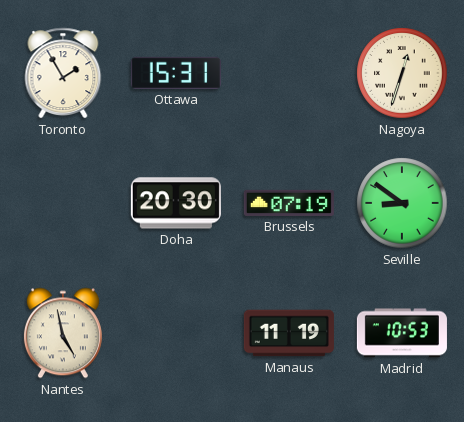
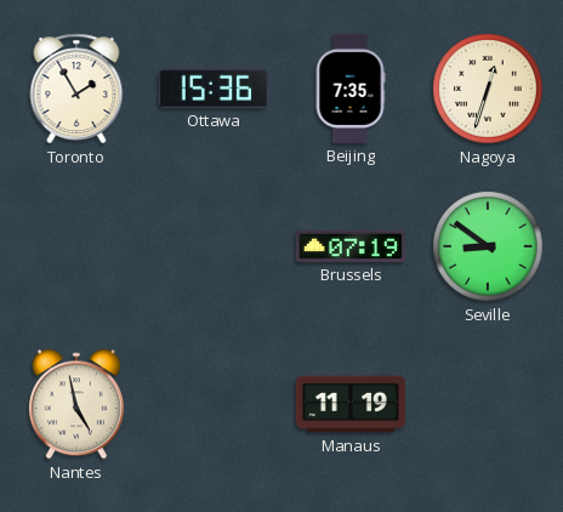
Ottawa: 15:31 -> 15:36 (214, 89)
Beijing: none -> 7:35 (351, 89)
Doha: 20:30 -> none (176, 203)
Madrid: 10:53 -> none (402, 333)
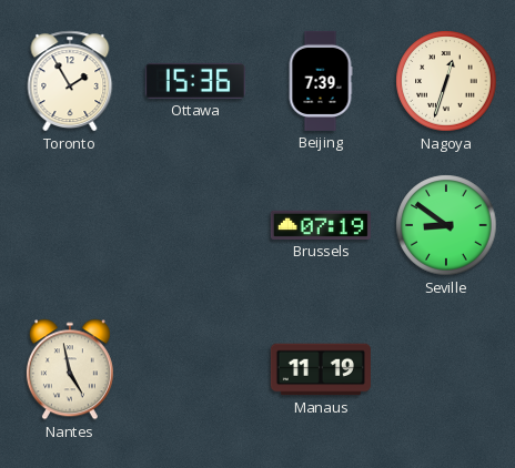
Beijing: 7:35 -> 7:39 (321, 81)
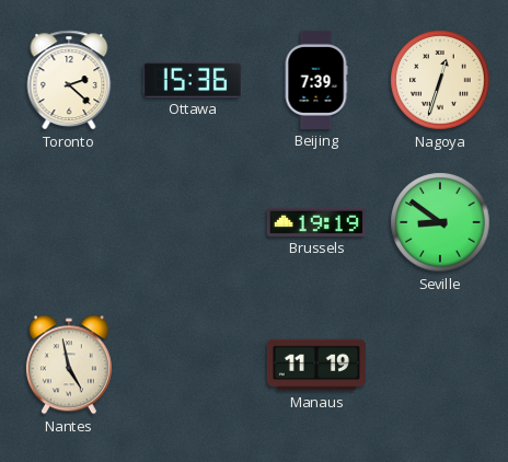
Toronto: 1:55 -> 2:22 (69, 80)
Brussels: 07:19 -> 19:19 (316, 222)
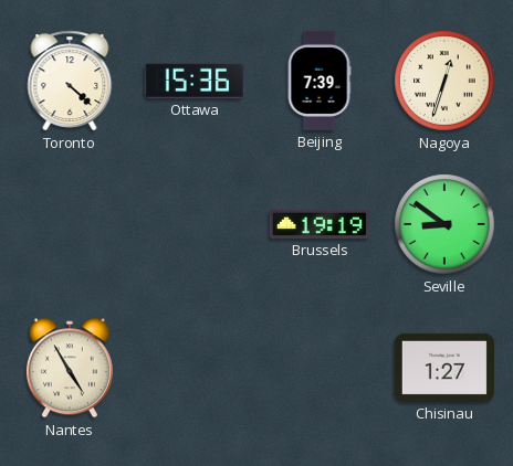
Toronto: 2:22 -> 4:22 (70, 81)
Nantes: 4:58 -> 4:55 (70, 368)
Manaus: 11:19 -> none (316, 365)
Chisinau: none -> 1:27 (444, 368)
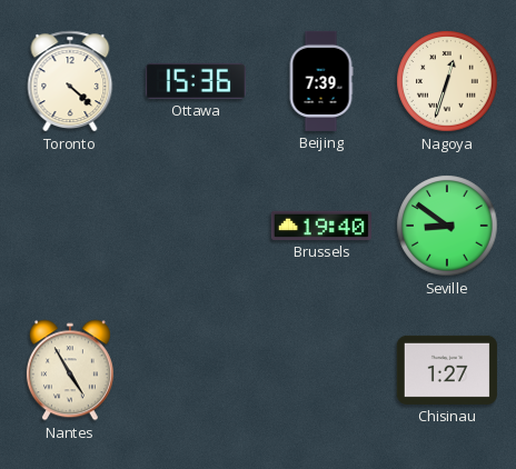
Brussels: 19:19 -> 19:40 (321, 226)
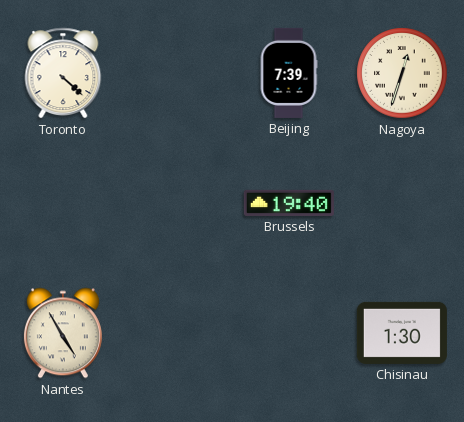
Ottawa: 15:36 -> none (196, 81)
Seville: 8:51 -> none (447, 226)
Chisinau: 1:27 -> 1:30 (402, 333)
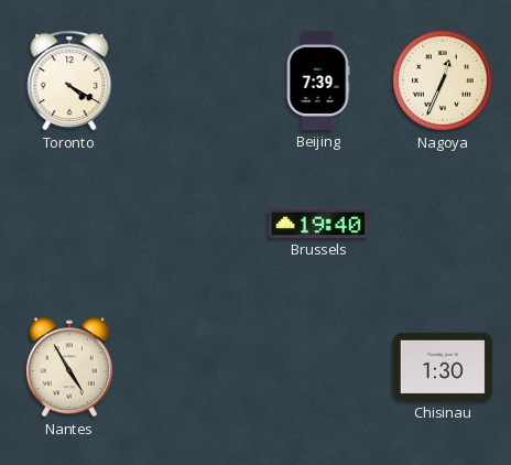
Toronto: 4:22 -> 4:20 (69, 80)
Nagoya: 12:33 -> 12:34 (443, 80)
